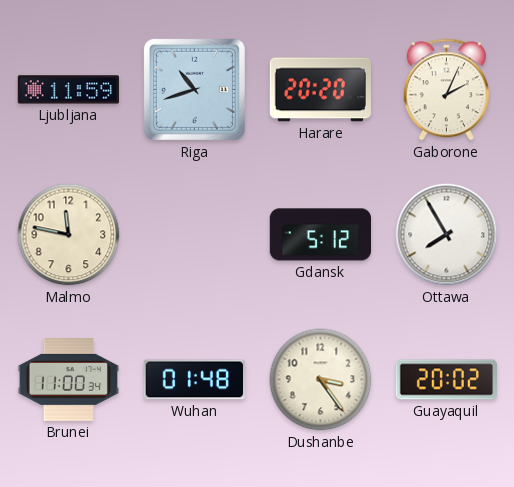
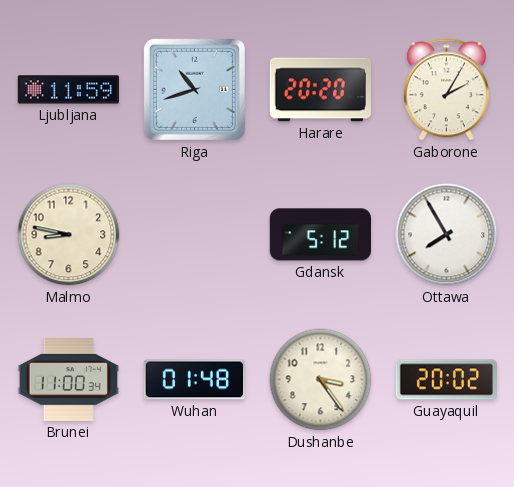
Gaborone: 2:04 -> 2:05 (446, 90)
Malmo: 11:47 -> 8:47 (69, 235)
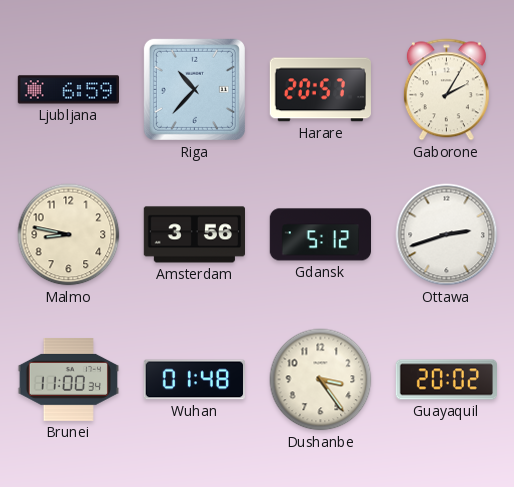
Ljubljana: 11:59 -> 6:59 (68, 90)
Riga: 10:42 -> 10:37 (194, 89)
Harare: 20:20 -> 20:57 (320, 90)
Amsterdam: none -> 3:56 (194, 235)
Ottawa: 7:55 -> 2:42 (447, 235)
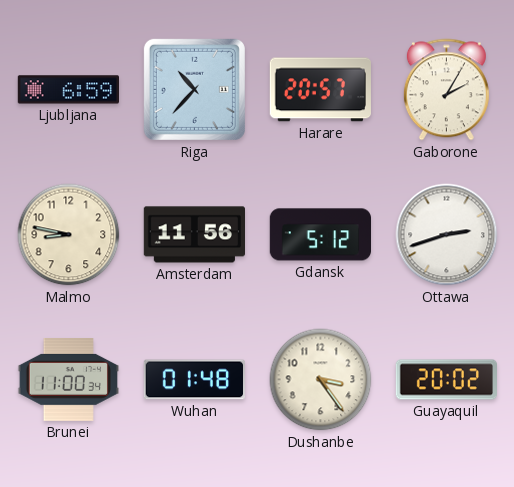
Amsterdam: 3:56 -> 11:56 (194, 235)
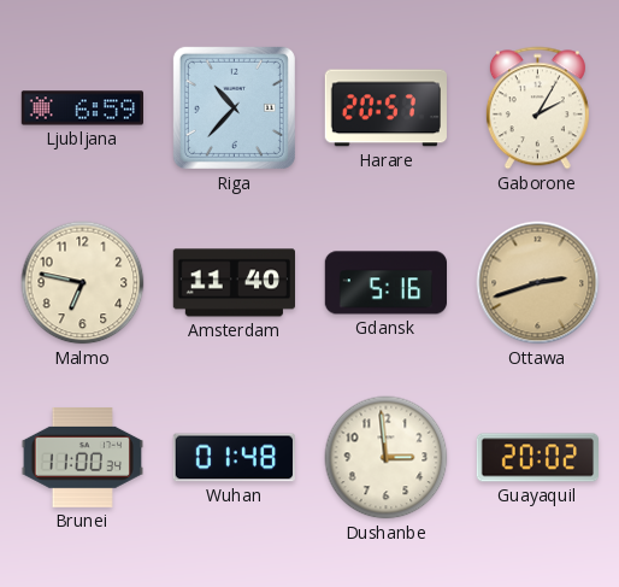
Malmo: 8:47 -> 6:47 (83, 283)
Amsterdam: 11:56 -> 11:40 (234, 283)
Gdansk: 5:12 -> 5:16 (385, 283)
Ottawa dial: white -> champagne (538, 283)
Dushanbe: 3:24 -> 2:59 (387, 458)
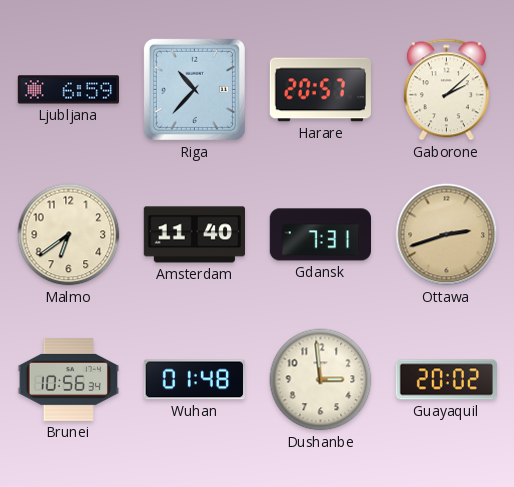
Gaborone: 2:05 -> 2:08 (446, 90)
Malmo: 6:47 -> 6:39 (69, 235)
Gdansk: 5:16 -> 7:31 (320, 235)
Brunei: 11:00 -> 10:56 (68, 380)
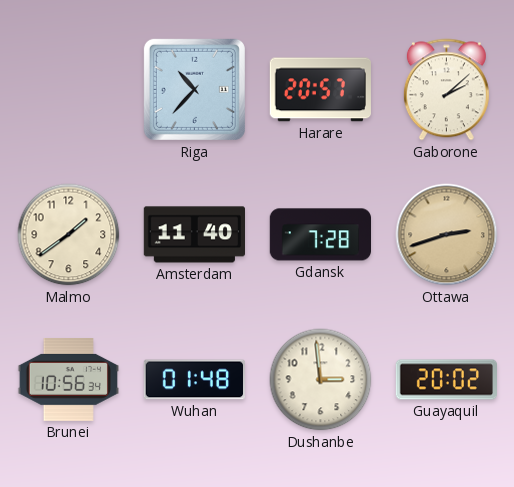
Ljubljana: 6:59 -> none (68, 90)
Malmo: 6:39 -> 1:39 (69, 235)
Gdansk: 7:31 -> 7:28 (320, 235)
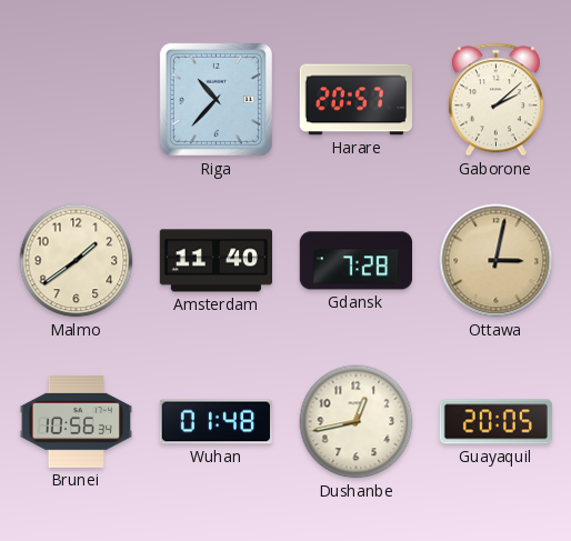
Ottawa: 2:42 -> 3:02 (497, 261)
Dushanbe: 2:59 -> 12:43 (357, 422)
Guayaquil: 20:02 -> 20:05 (495, 422)
